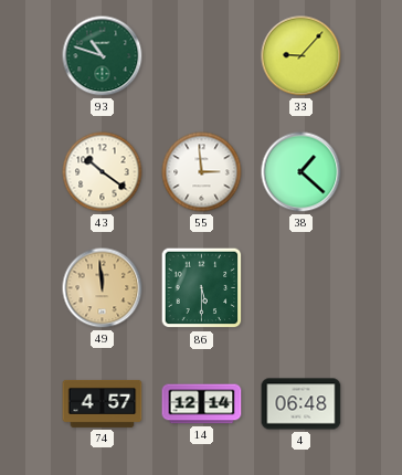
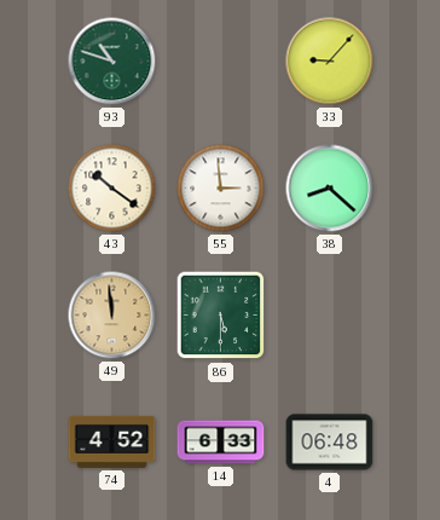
38: 1:22 -> 8:22 (330, 189)
74: 4:57 -> 4:52 (112, 441)
14: 12:14 -> 6:33 (221, 443)
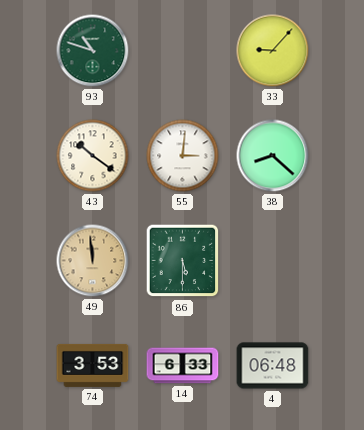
55: 2:59 -> 3:01 (183, 156)
74: 4:52 -> 3:53 (93, 365)
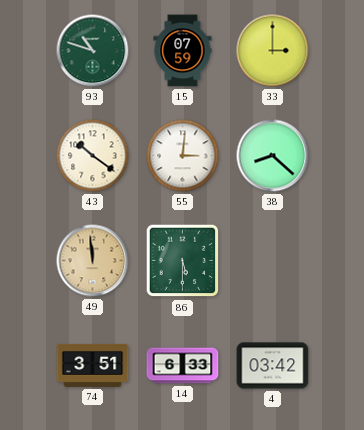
15: none -> 07:59 (183, 51)
33: 9:07 -> 3:00 (273, 51)
74: 3:53 -> 3:51 (93, 365)
4: 06:48 -> 03:42 (273, 366)
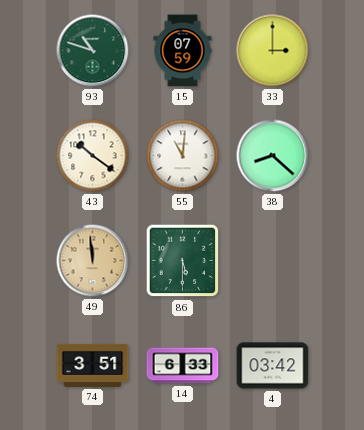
55: 3:01 -> 11:01 (183, 156)
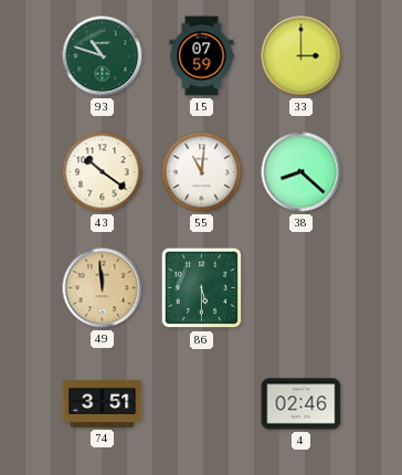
14: 6:33 -> none (183, 366)
4: 03:42 -> 02:46 (301, 404)
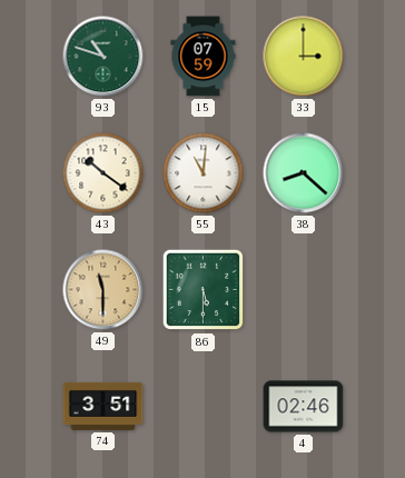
49: 11:59 -> 11:30 (103, 290)
